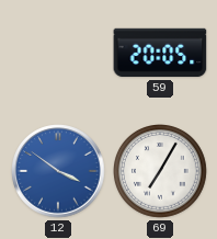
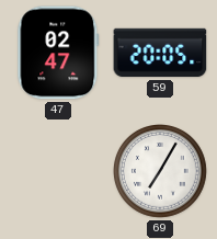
47: none -> 02:47 (58, 53)
12: 3:51 -> none (58, 171)
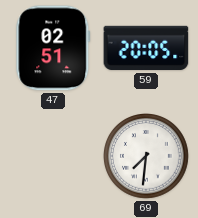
47: 02:47 -> 02:51 (53, 48)
69: 7:05 -> 7:31 (147, 157)
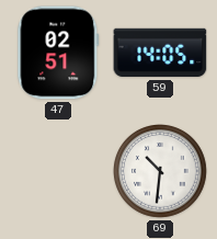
59: 20:05 -> 14:05 (160, 53)
69: 7:31 -> 10:31 (161, 172)
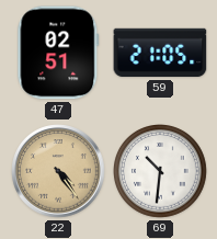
59: 14:05 -> 21:05 (160, 53)
22: none -> 4:24 (58, 171)
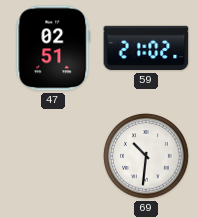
59: 21:05 -> 21:02 (146, 48)
22: 4:24 -> none (58, 171)
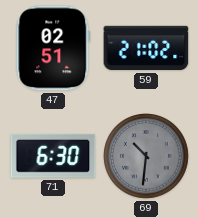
71: none -> 6:30 (53, 156)
69 dial: white -> grey (147, 157)
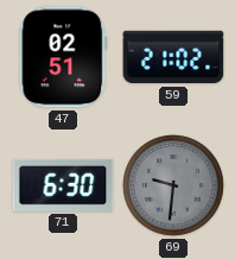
69: 10:31 -> 9:31 (174, 187)
